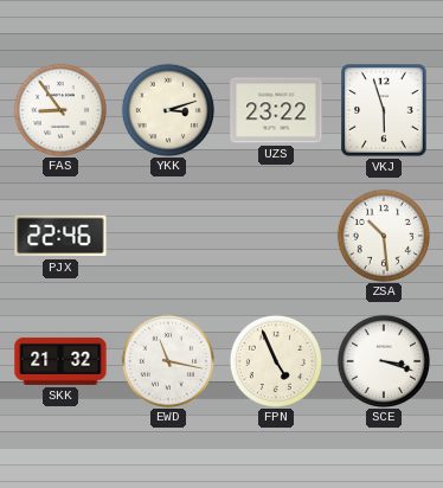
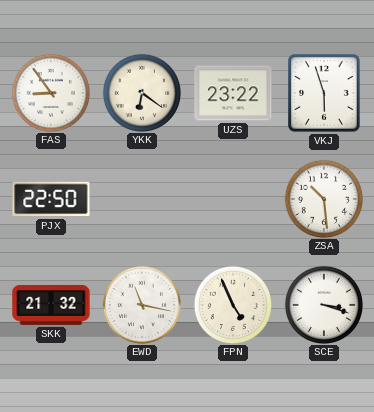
YKK: 3:12 -> 6:21 (141, 92)
PJX: 22:46 -> 22:50 (51, 199)
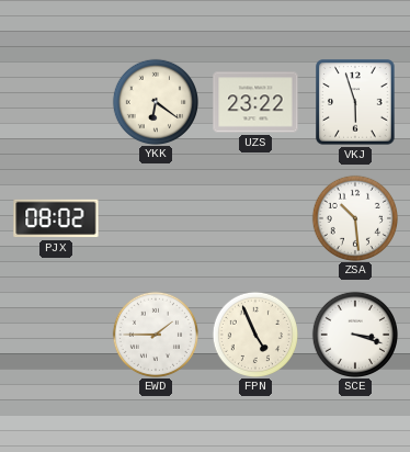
FAS: 8:54 -> none (50, 92)
PJX: 22:50 -> 08:02 (56, 218)
SKK: 21:32 -> none (51, 305)
EWD: 11:17 -> 1:45 (155, 334)
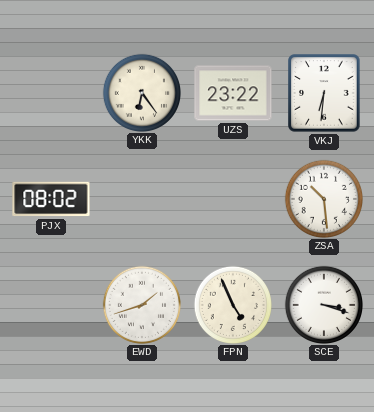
YKK: 6:21 -> 6:24 (141, 92)
VKJ: 5:57 -> 6:31 (324, 93)
EWD: 1:45 -> 1:42 (141, 304)
